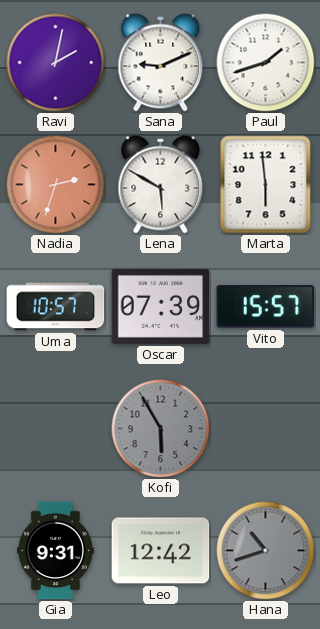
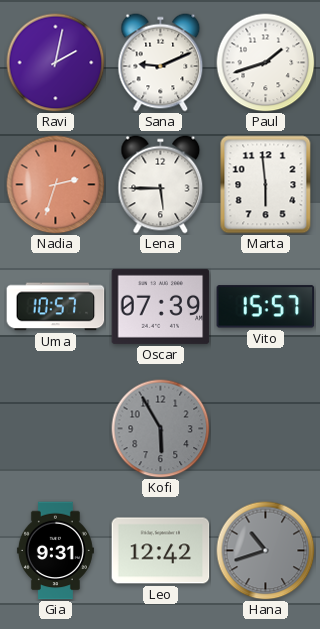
Lena: 5:50 -> 5:45 (161, 185)
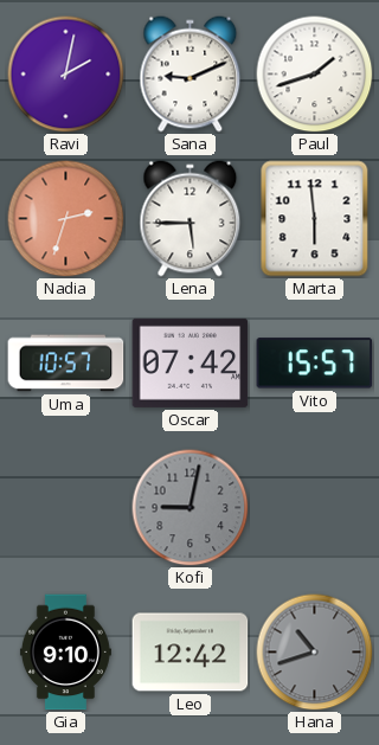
Oscar: 07:39 -> 07:42 (191, 362)
Kofi: 5:55 -> 9:02 (191, 508)
Gia: 9:31 -> 9:10 (65, 653)
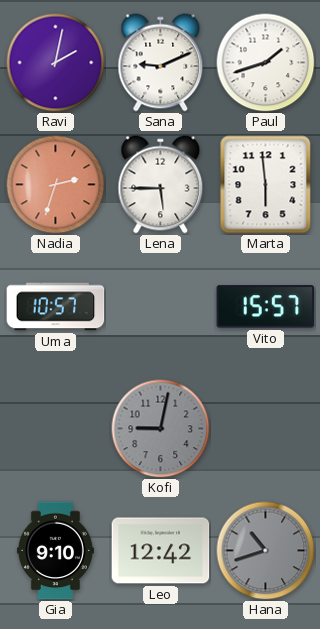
Oscar: 07:42 -> none (191, 362)
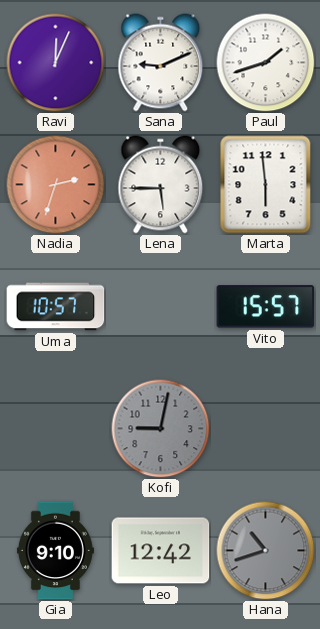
Ravi: 2:02 -> 12:04 (56, 63)
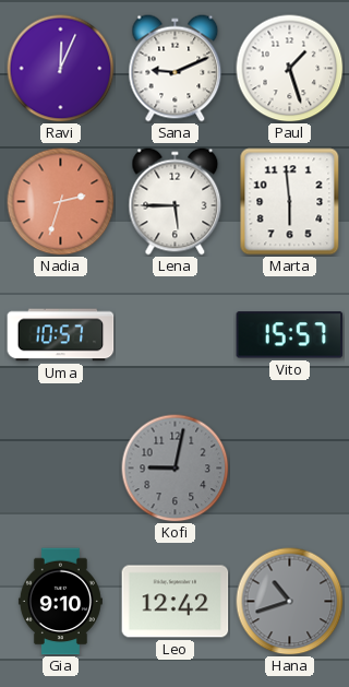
Paul: 1:42 -> 1:27 (290, 69)
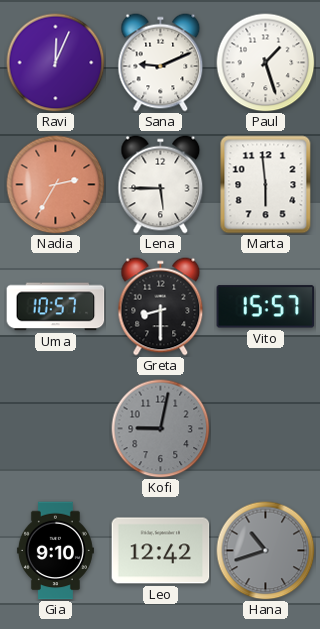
Nadia: 2:33 -> 2:35 (56, 185)
Greta: none -> 8:30 (161, 307)
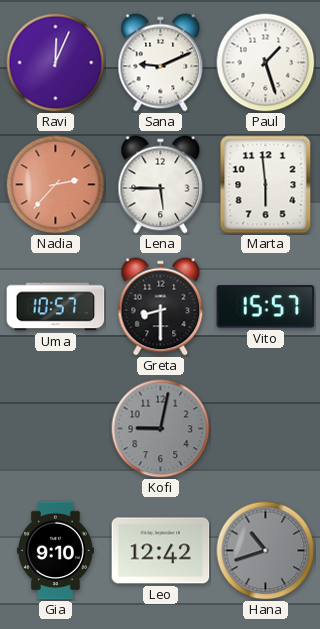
Nadia: 2:35 -> 2:37 (56, 185)
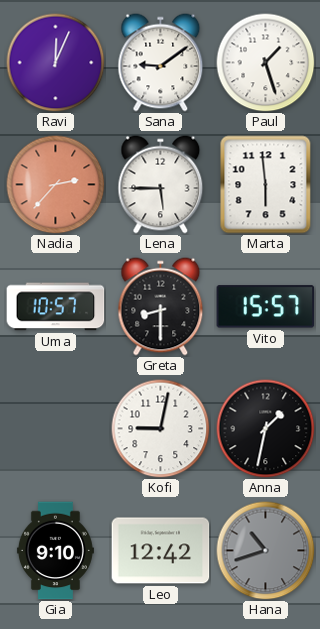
Sana: 9:11 -> 9:09 (161, 63)
Kofi dial: grey -> white (161, 429)
Anna: none -> 1:32 (266, 429)
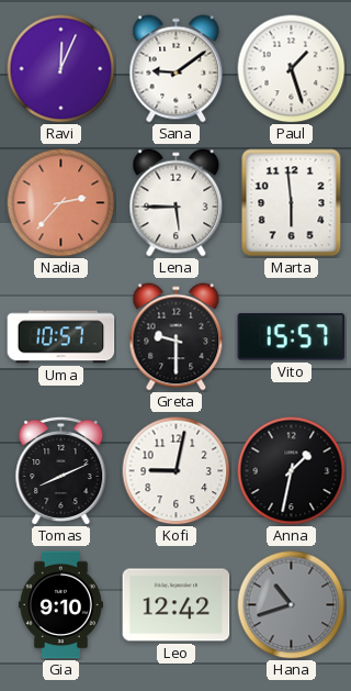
Greta: 8:30 -> 9:30 (177, 337)
Tomas: none -> 8:11 (61, 470)
